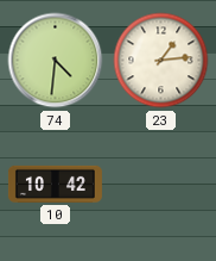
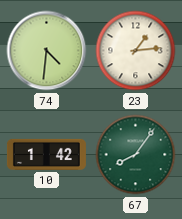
10: 10:42 -> 1:42 (46, 154)
67: none -> 8:06 (136, 155)
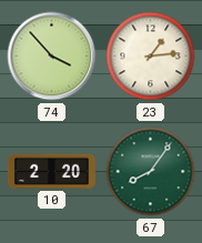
74: 4:31 -> 3:53 (52, 57)
10: 1:42 -> 2:20 (51, 171)
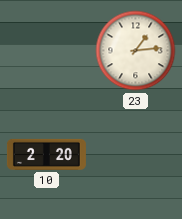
74: 3:53 -> none (52, 57)
67: 8:06 -> none (151, 172)
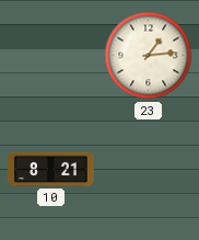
10: 2:20 -> 8:21 (50, 169)
